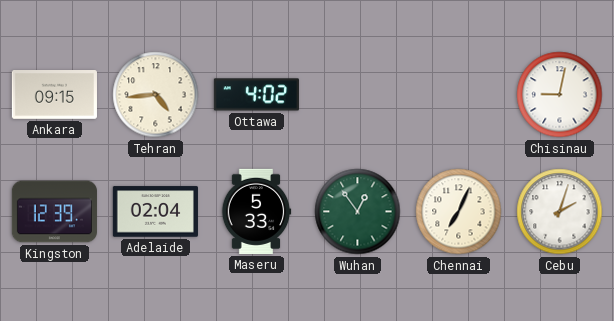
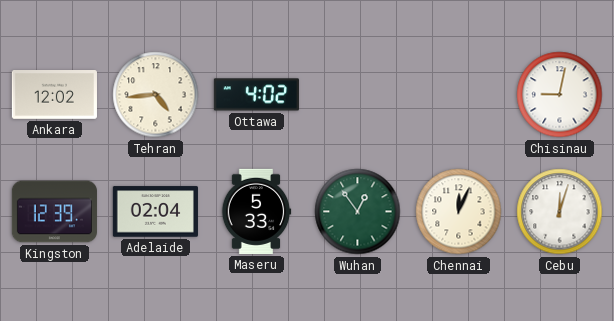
Ankara: 09:15 -> 12:02 (54, 95)
Chennai: 7:04 -> 12:04 (459, 212)
Cebu: 2:03 -> 12:03 (560, 212)
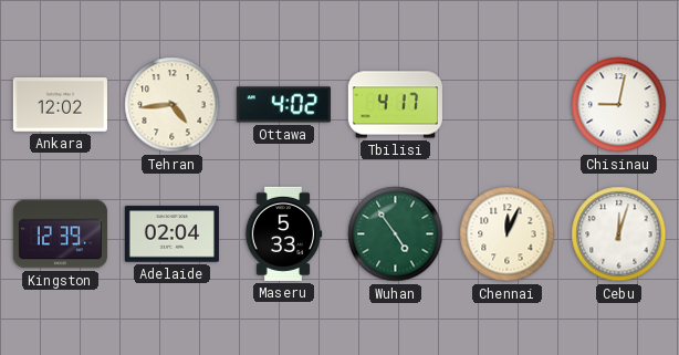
Tbilisi: none -> 4:17 (395, 105)
Wuhan: 12:54 -> 4:54 (396, 234)
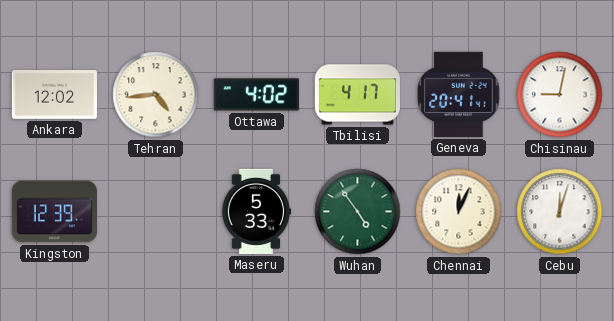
Geneva: none -> 20:41 (459, 94)
Adelaide: 02:04 -> none (171, 234)
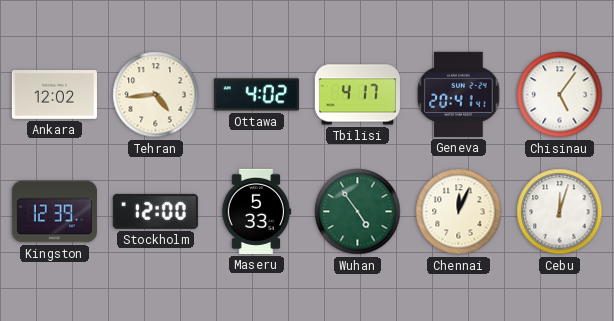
Chisinau: 9:02 -> 5:06 (560, 95)
Stockholm: none -> 12:00 (155, 211)
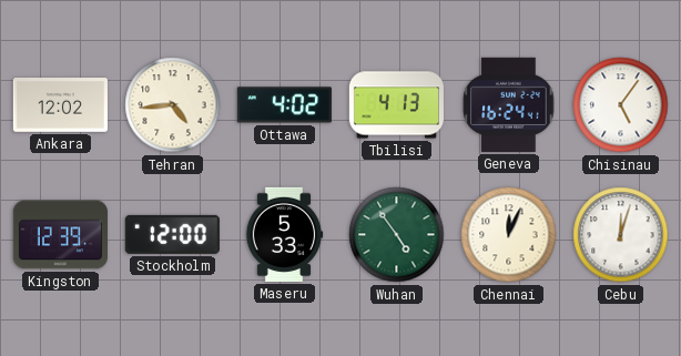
Tbilisi: 4:17 -> 4:13 (396, 105)
Geneva: 20:41 -> 16:24 (509, 104)
